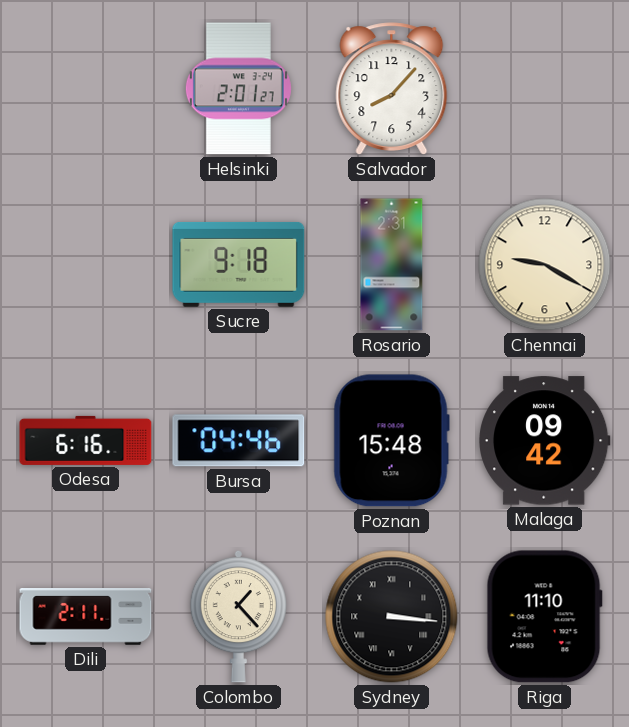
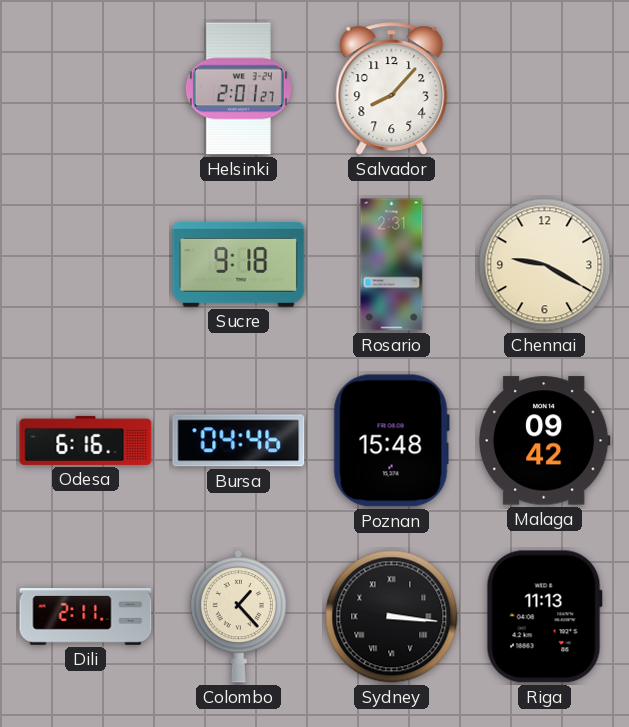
Riga: 11:10 -> 11:13 (544, 617)
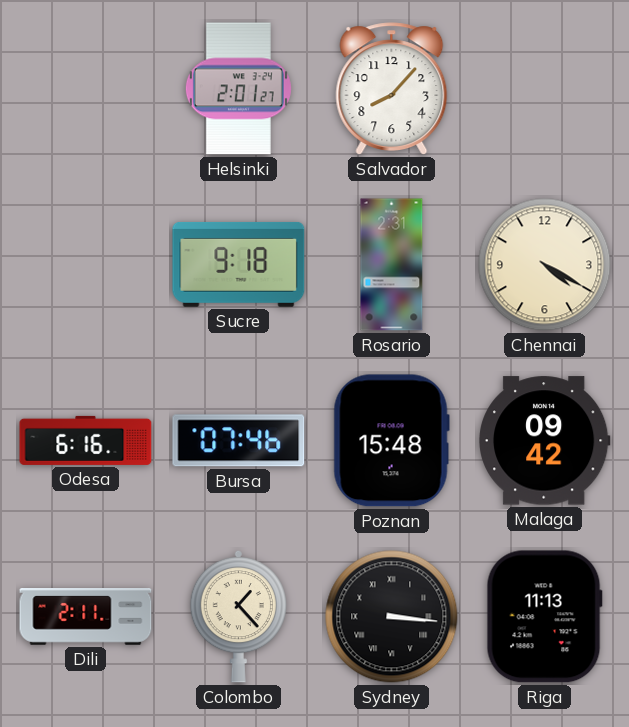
Chennai: 9:20 -> 4:20 (545, 265)
Bursa: 04:46 -> 07:46 (239, 441)
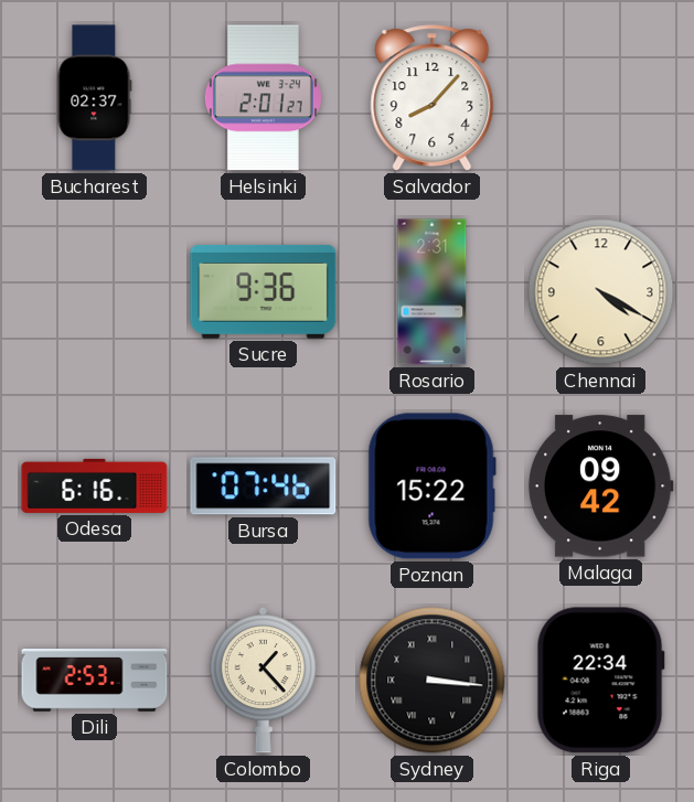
Bucharest: none -> 02:37 (95, 98)
Sucre: 9:18 -> 9:36 (264, 291)
Poznan: 15:48 -> 15:22 (431, 486)
Dili: 2:11 -> 2:53 (95, 681)
Riga: 11:13 -> 22:34 (600, 681)
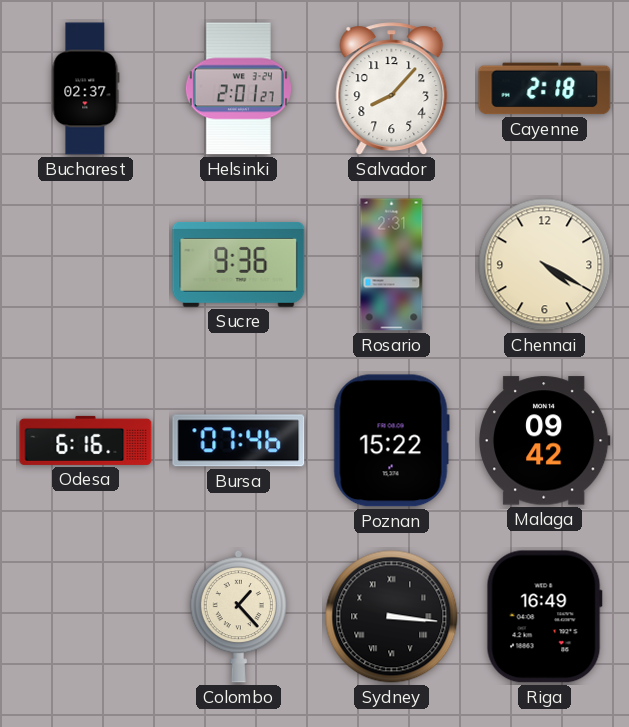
Cayenne: none -> 2:18 (545, 89)
Dili: 2:53 -> none (95, 681)
Riga: 22:34 -> 16:49 (544, 617)
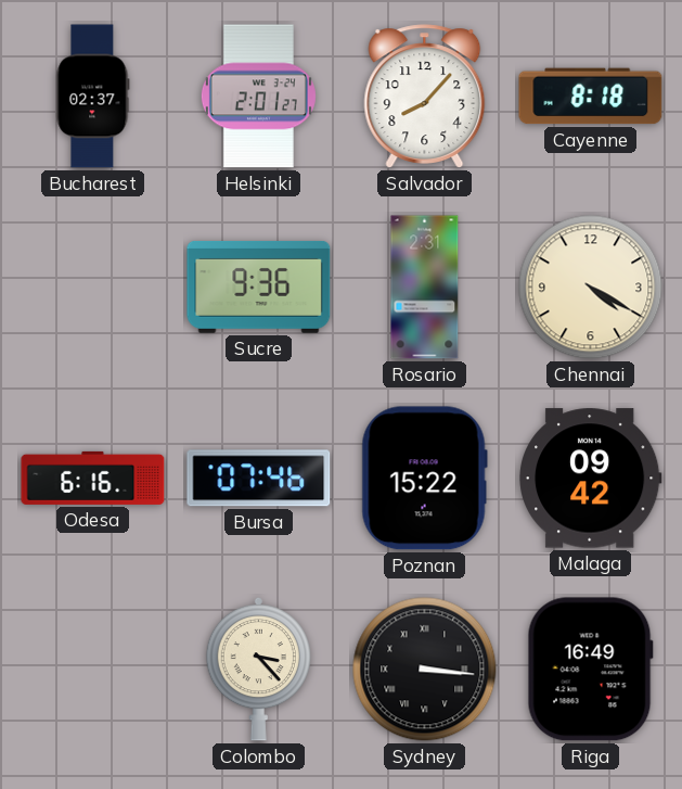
Cayenne: 2:18 -> 8:18 (591, 97)
Colombo: 1:23 -> 3:23 (258, 669)
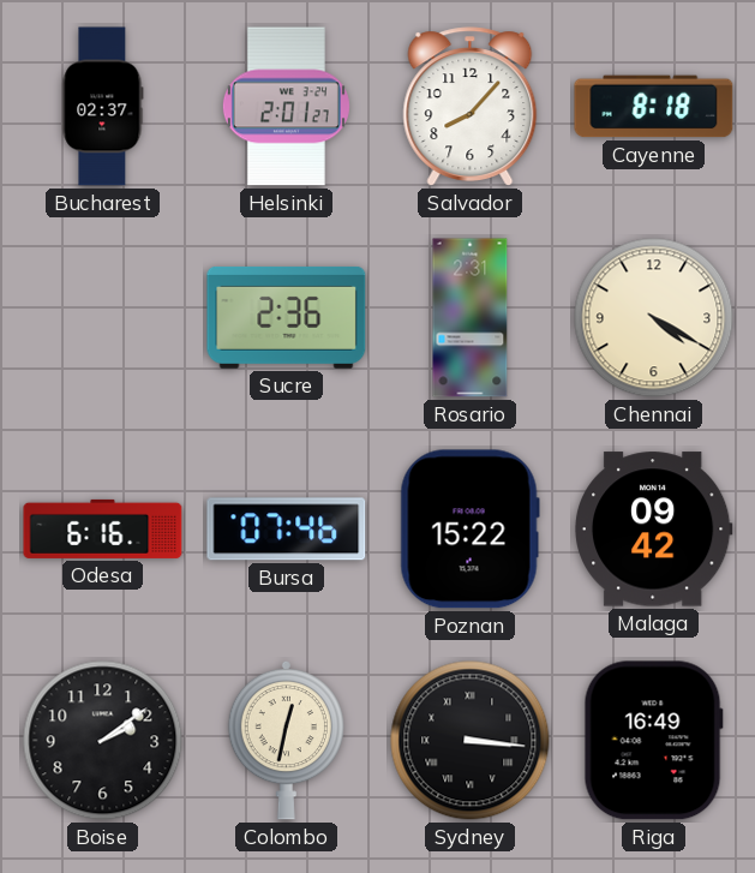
Sucre: 9:36 -> 2:36 (287, 317)
Boise: none -> 2:09 (103, 741)
Colombo: 3:23 -> 12:32 (286, 740)
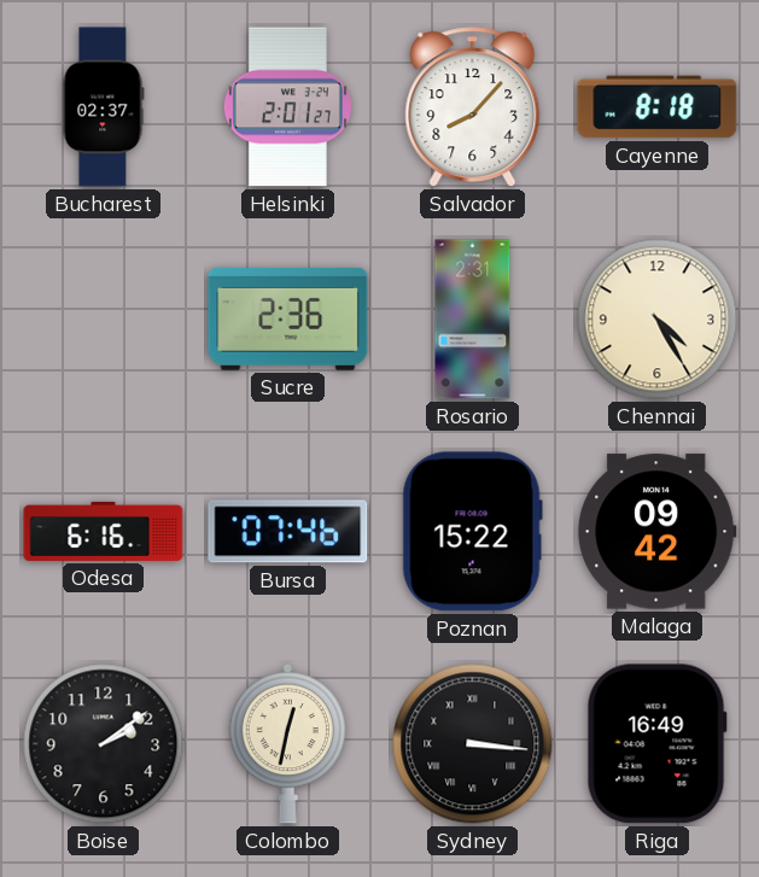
Chennai: 4:20 -> 4:25 (658, 320)
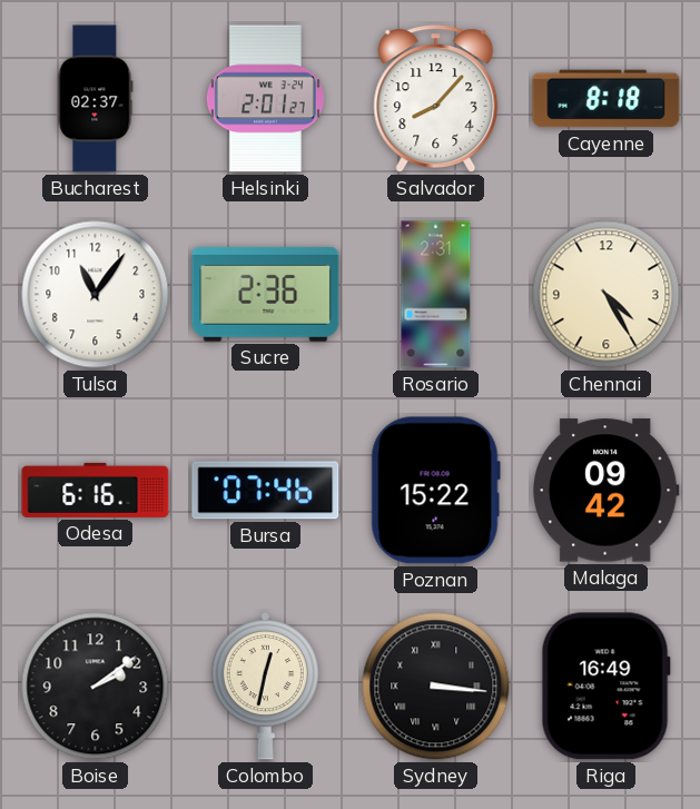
Tulsa: none -> 11:06 (96, 295)
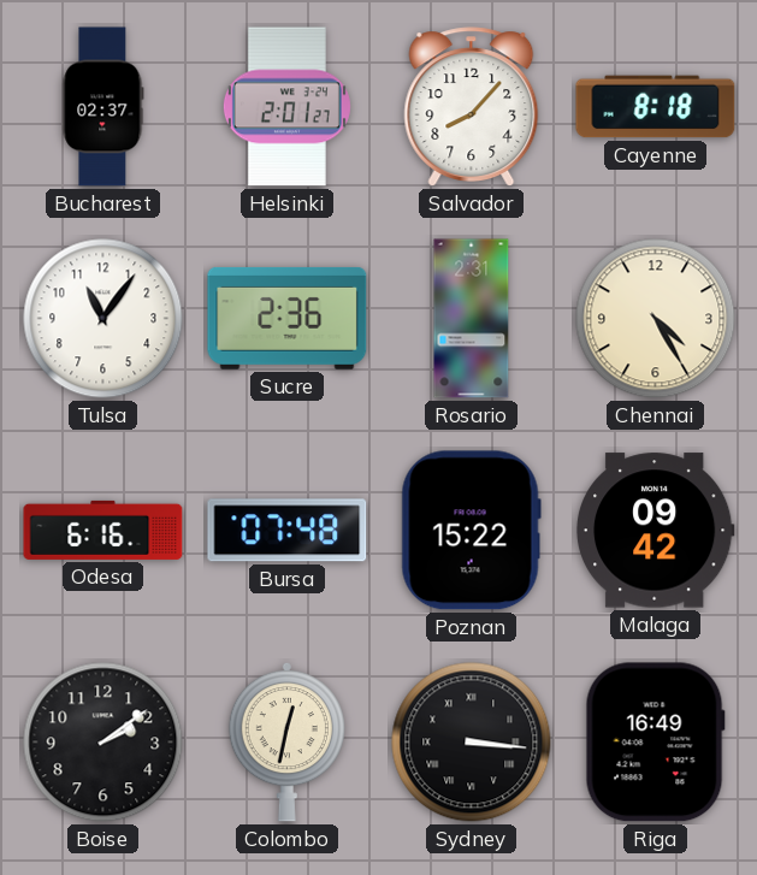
Bursa: 07:46 -> 07:48 (288, 531)
